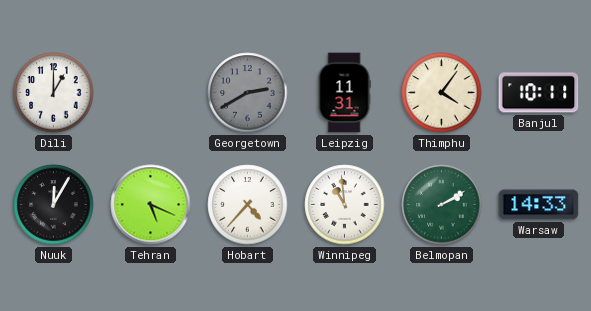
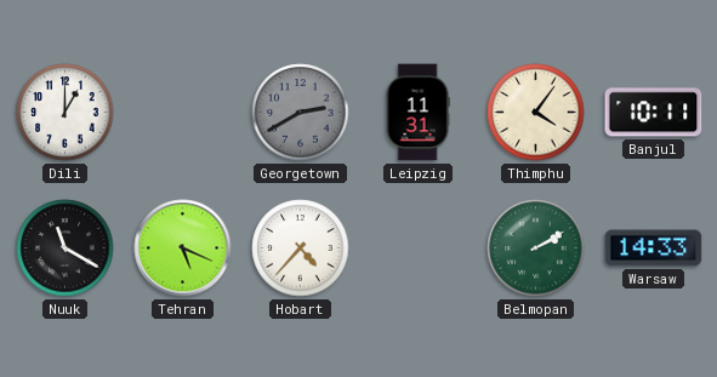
Nuuk: 12:05 -> 11:20 (66, 249)
Winnipeg: 10:59 -> none (345, 205)
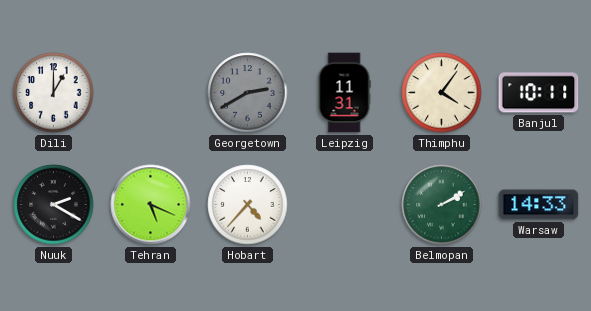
Nuuk: 11:20 -> 2:20 (54, 205)
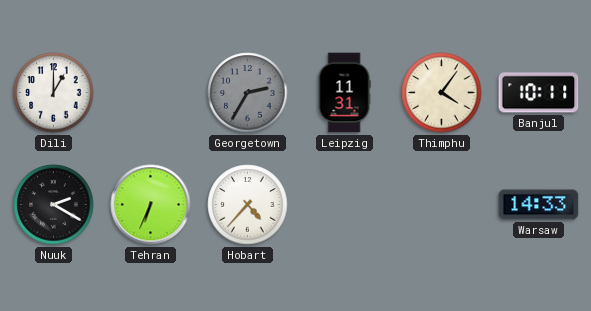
Georgetown: 2:40 -> 2:35 (248, 93)
Tehran: 5:19 -> 6:34 (151, 205)
Belmopan: 2:10 -> none (442, 205)
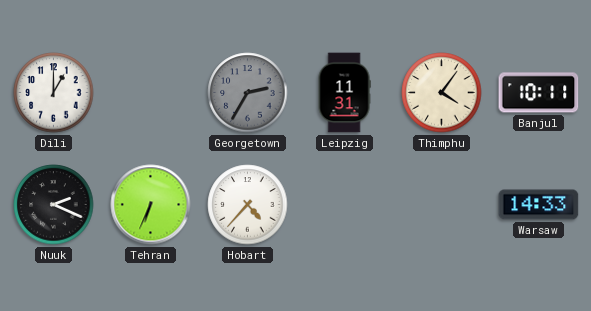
Nuuk: 2:20 -> 2:19 (54, 205)
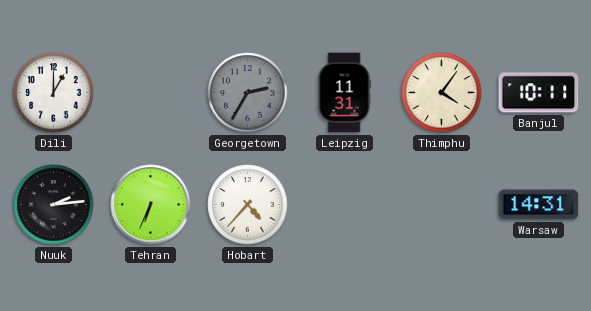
Nuuk: 2:19 -> 2:14 (54, 205)
Warsaw: 14:33 -> 14:31 (539, 205)
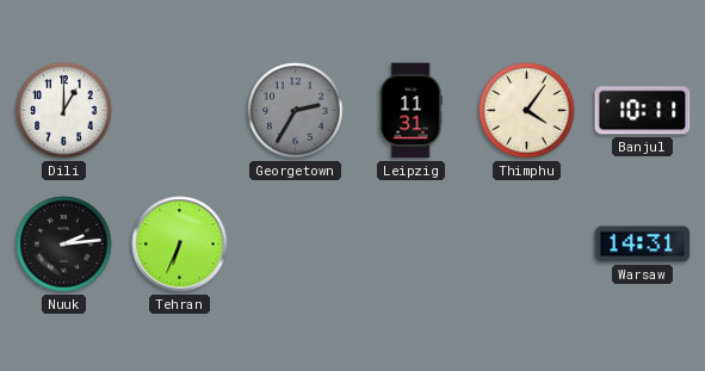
Hobart: 4:37 -> none (248, 205)
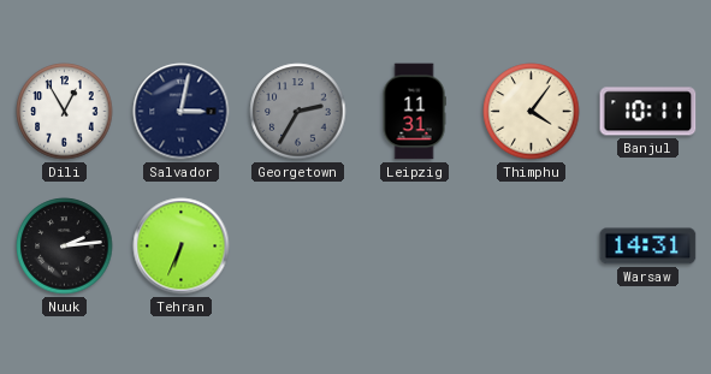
Dili: 1:00 -> 12:55 (65, 112)
Salvador: none -> 3:02 (182, 112)
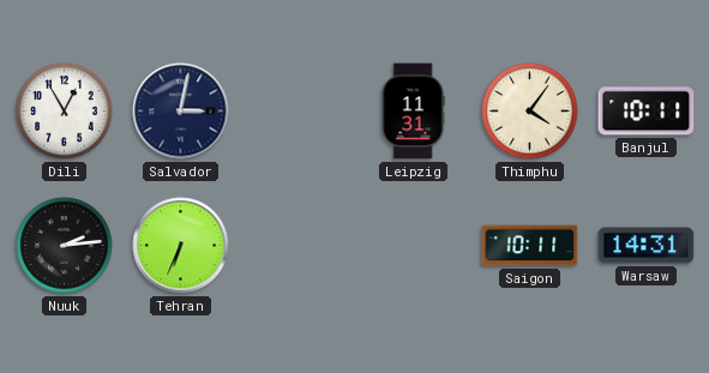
Georgetown: 2:35 -> none (298, 112)
Saigon: none -> 10:11 (530, 246)
